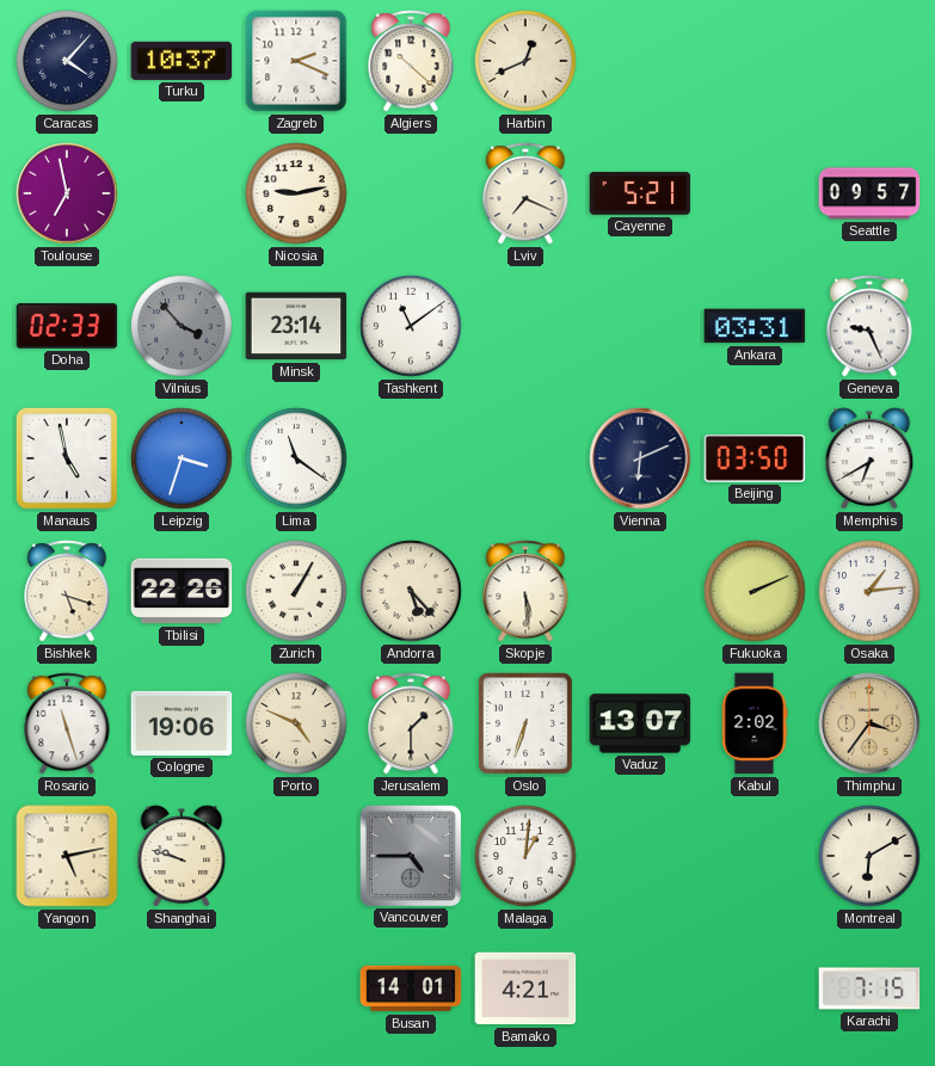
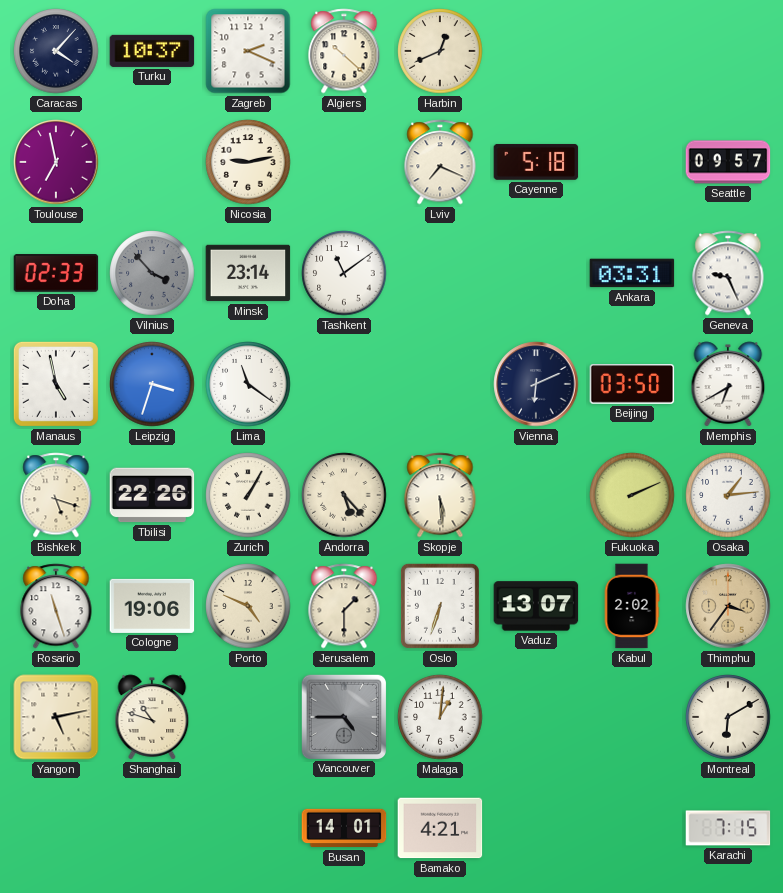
Cayenne: 5:21 -> 5:18 (536, 162)
Shanghai: 9:48 -> 10:48 (152, 717)
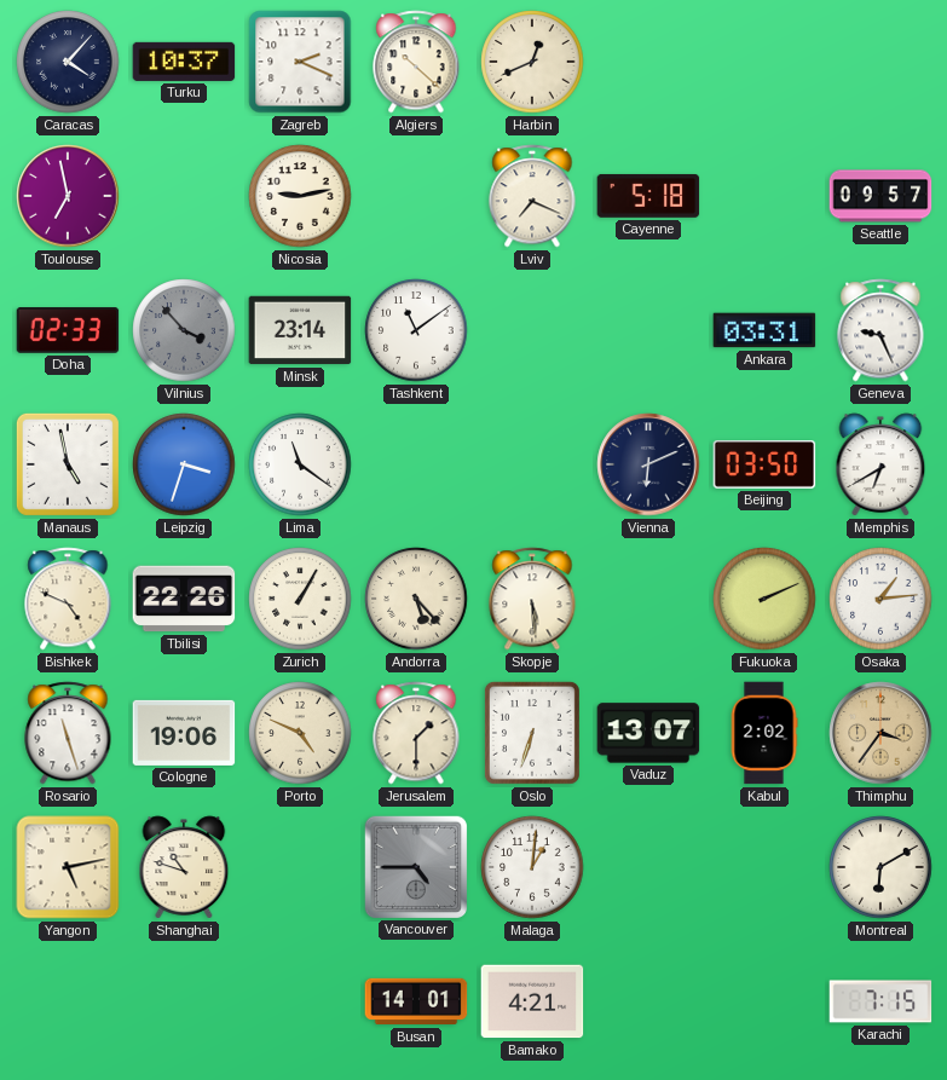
Bishkek: 5:18 -> 4:49 (68, 599)
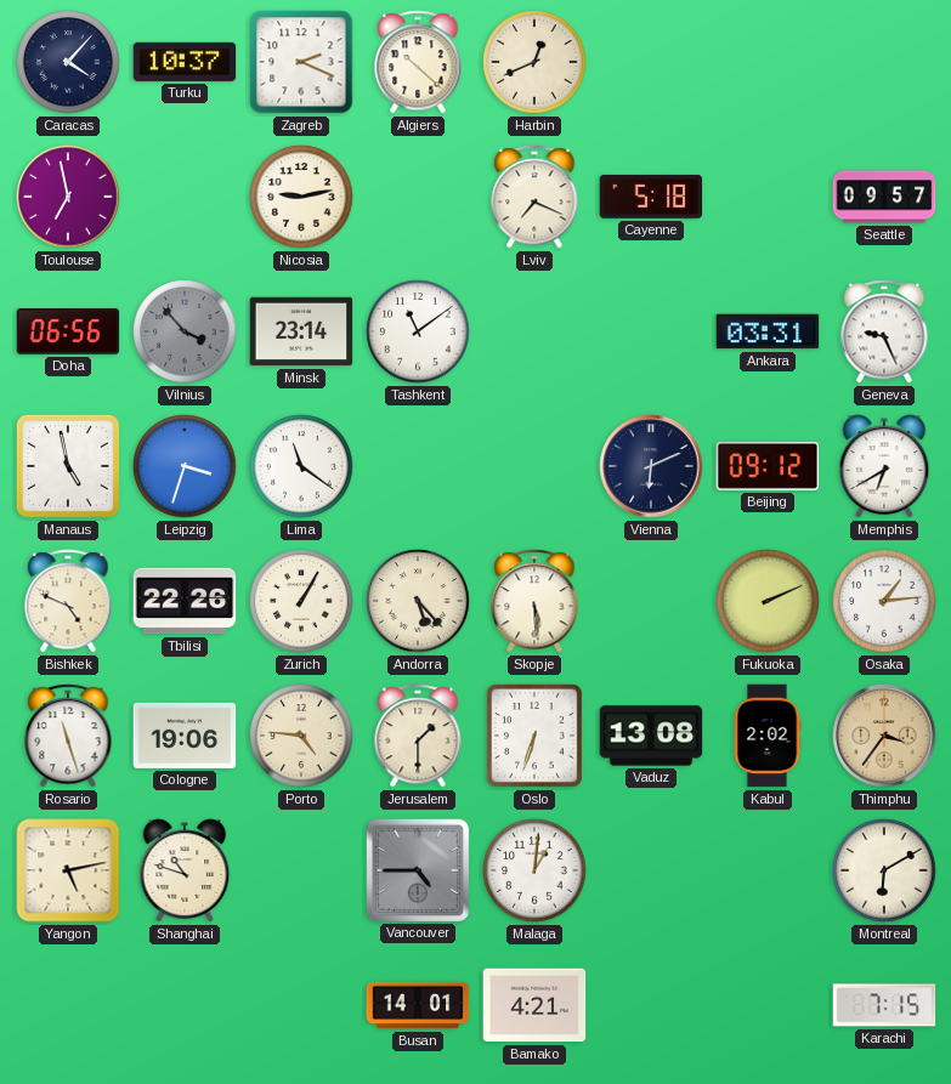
Doha: 02:33 -> 06:56 (68, 331)
Beijing: 03:50 -> 09:12 (768, 467)
Porto: 4:49 -> 4:46 (301, 736)
Vaduz: 13:07 -> 13:08 (651, 736)
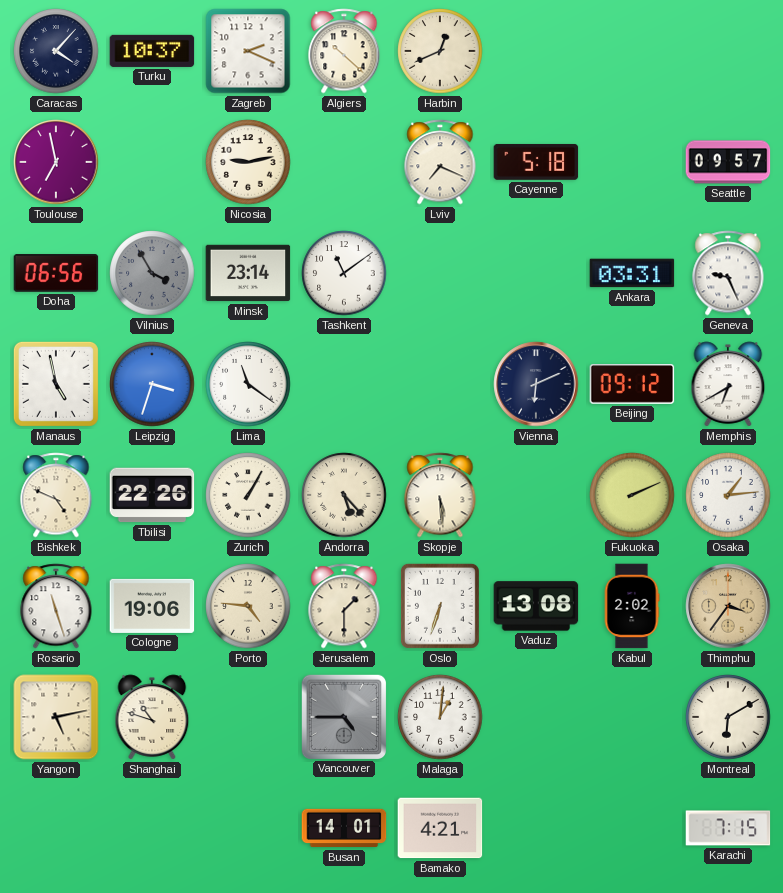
Vilnius: 3:53 -> 3:55 (152, 273)
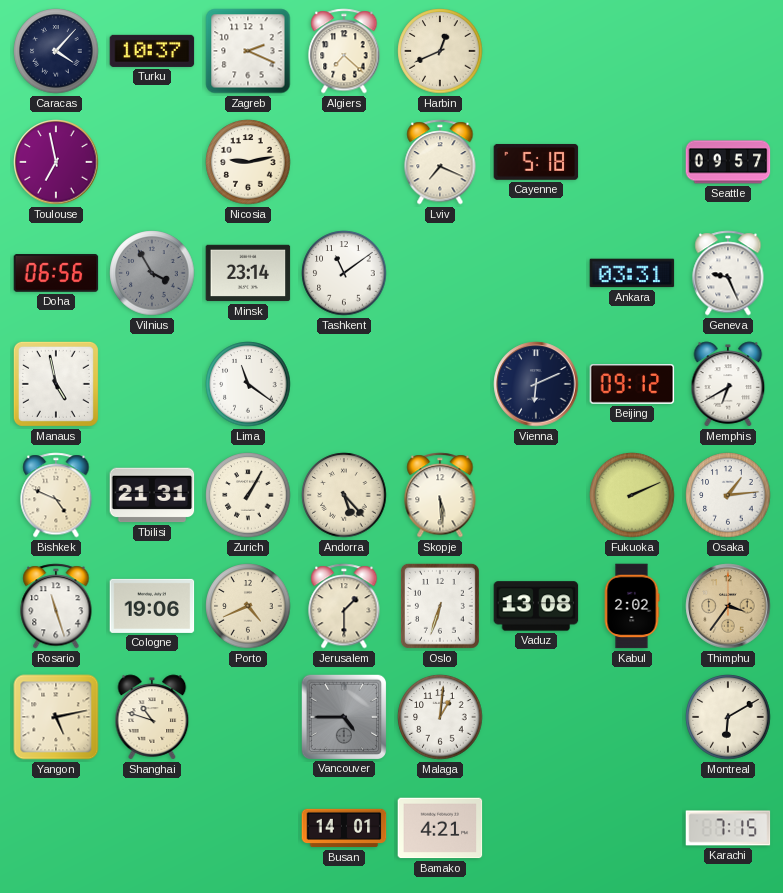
Algiers: 10:22 -> 7:22 (344, 51)
Leipzig: 3:33 -> none (152, 384)
Tbilisi: 22:26 -> 21:31 (152, 495)
Porto: 4:46 -> 4:41 (248, 606)
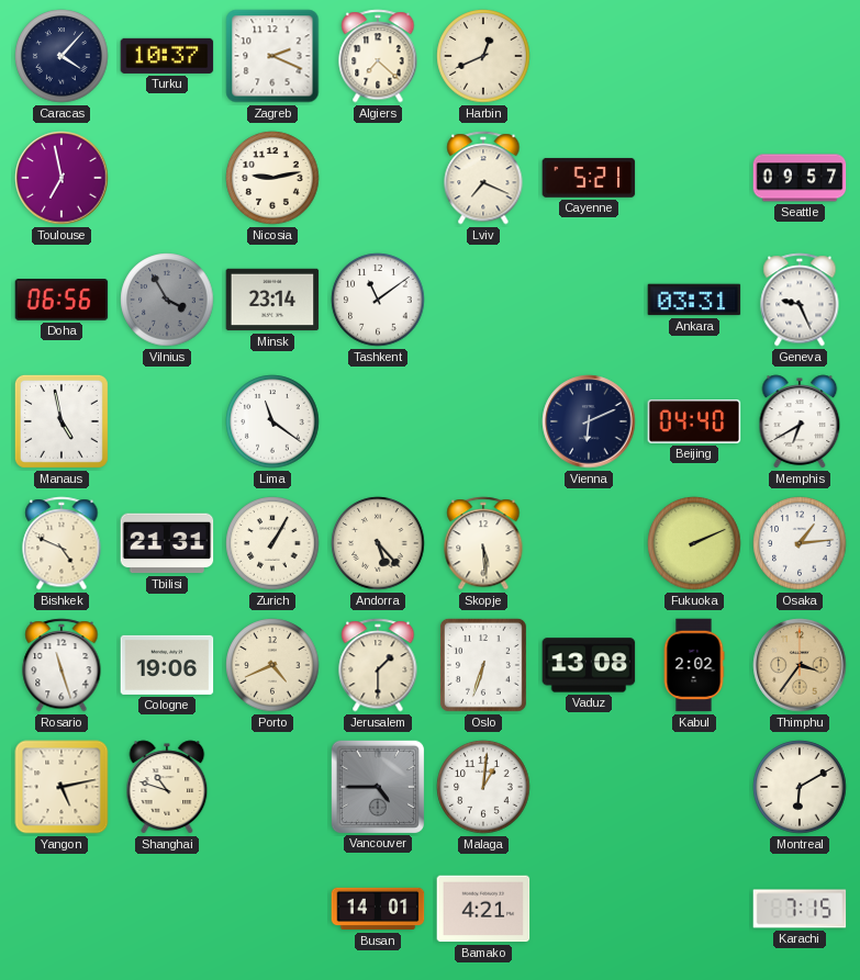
Cayenne: 5:18 -> 5:21 (589, 178)
Beijing: 09:12 -> 04:40 (694, 423)
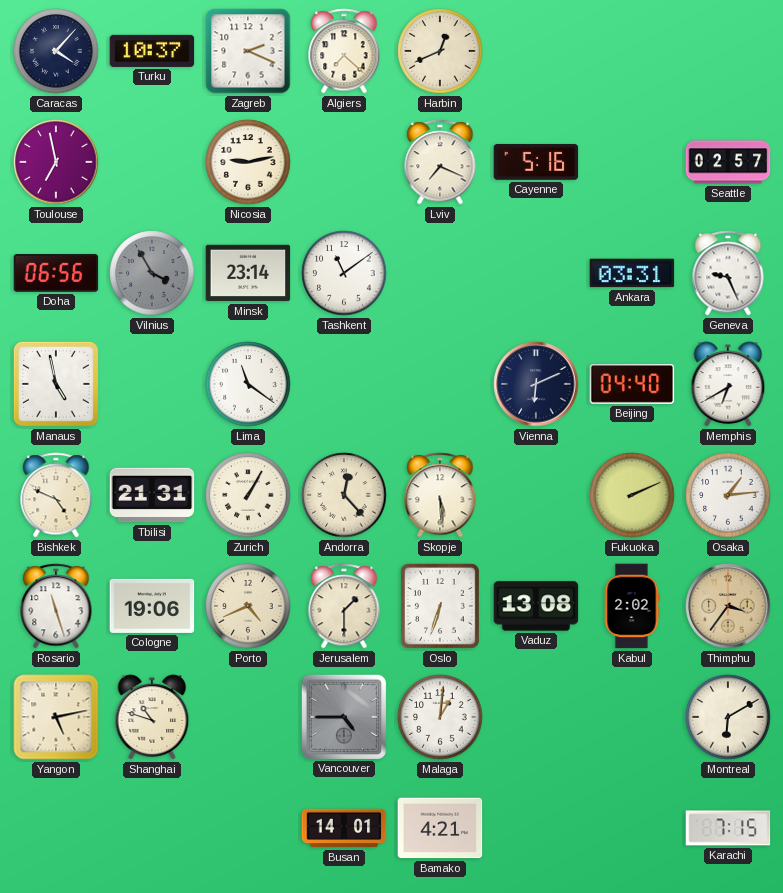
Cayenne: 5:21 -> 5:16 (536, 162)
Seattle: 09:57 -> 02:57 (728, 162)
Andorra: 5:23 -> 12:23 (344, 495)
